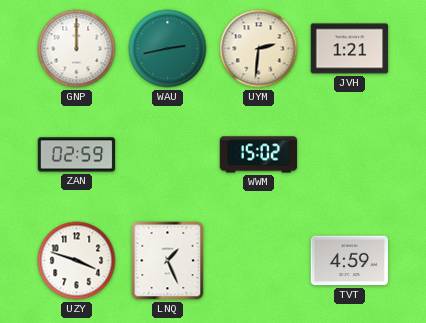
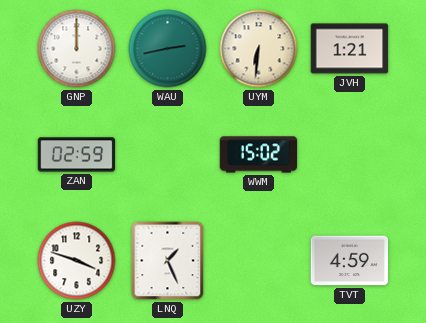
UYM: 2:31 -> 6:31 (259, 49)
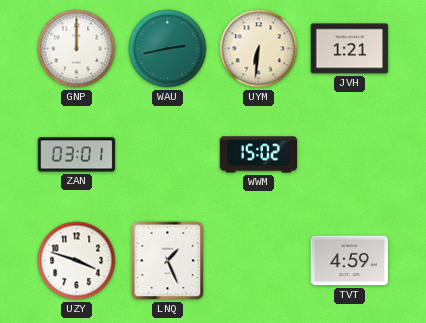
ZAN: 02:59 -> 03:01 (77, 155)
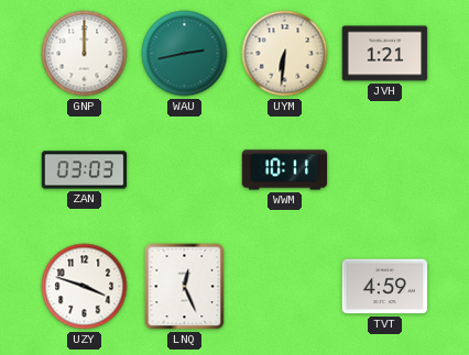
ZAN: 03:01 -> 03:03 (85, 170)
WWM: 15:02 -> 10:11 (285, 170)
LNQ: 1:26 -> 12:26 (185, 287)
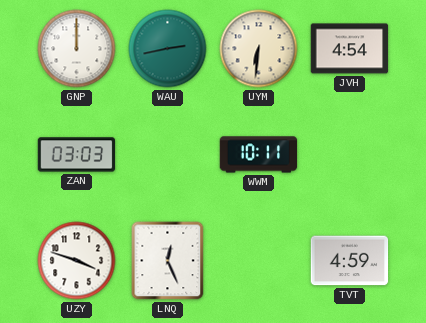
JVH: 1:21 -> 4:54 (350, 49)
